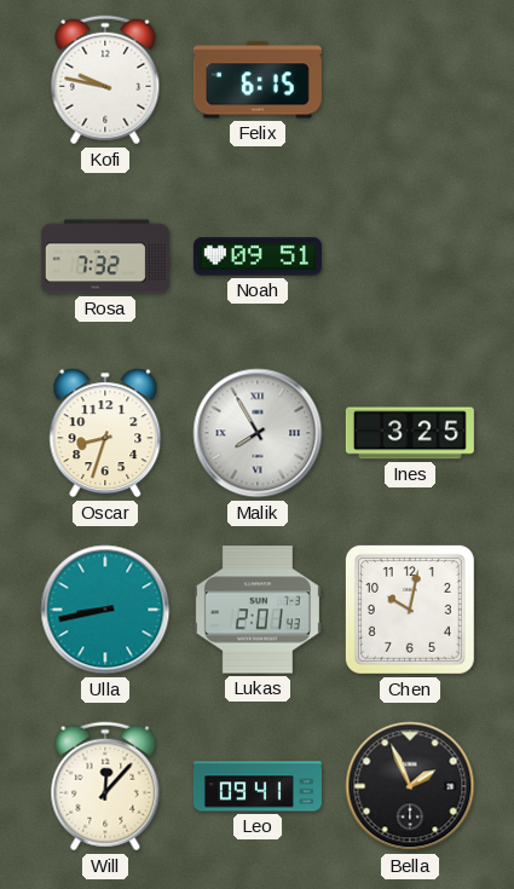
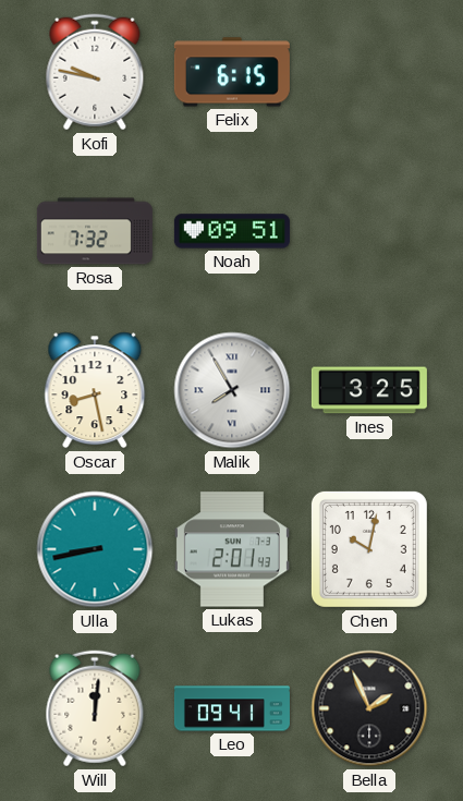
Oscar: 8:33 -> 8:28 (95, 390)
Will: 12:07 -> 12:01 (95, 708)
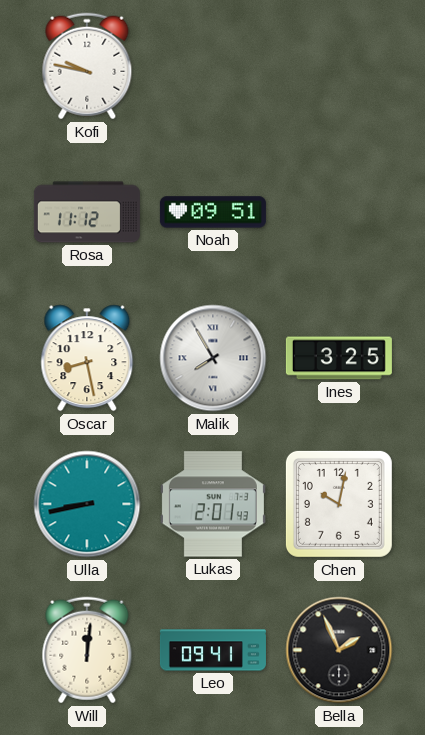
Felix: 6:15 -> none (232, 72)
Rosa: 7:32 -> 11:12 (87, 212)
